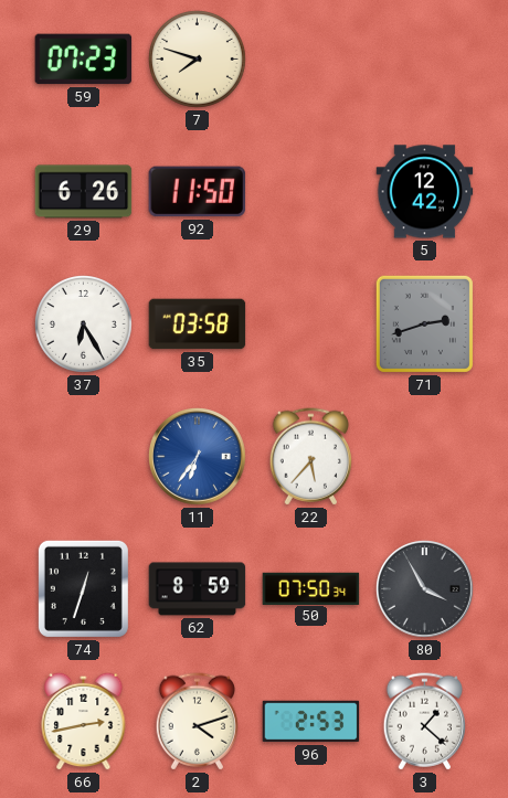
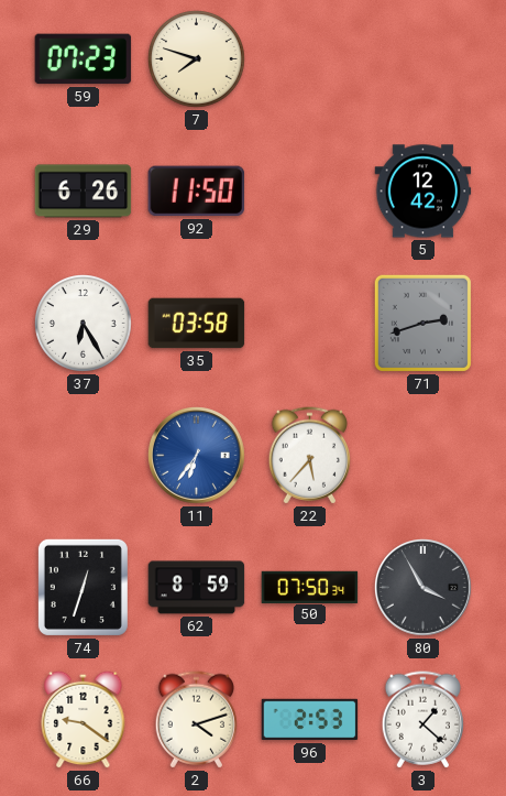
66: 2:43 -> 9:21 (84, 719)
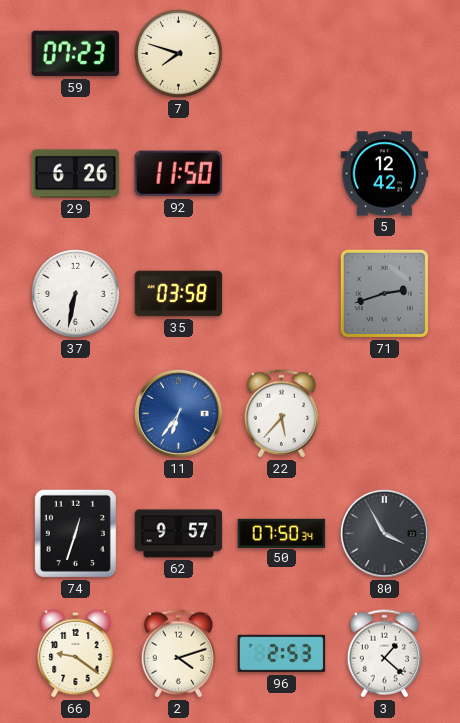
37: 6:25 -> 6:32 (76, 294)
62: 8:59 -> 9:57 (179, 534)
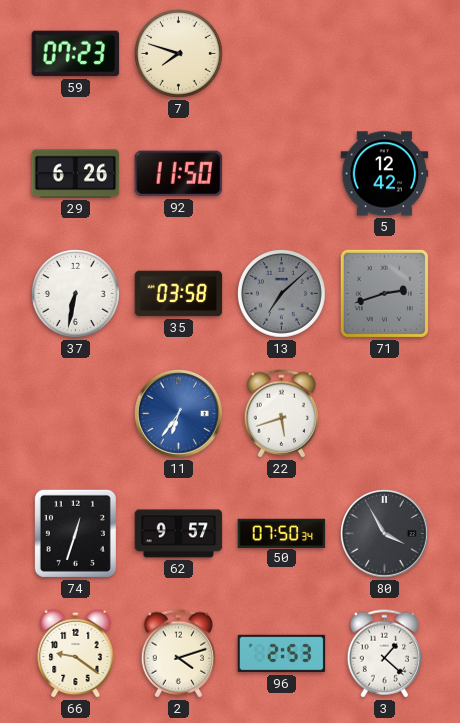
13: none -> 7:08 (282, 294)
22: 5:37 -> 5:42 (281, 414)
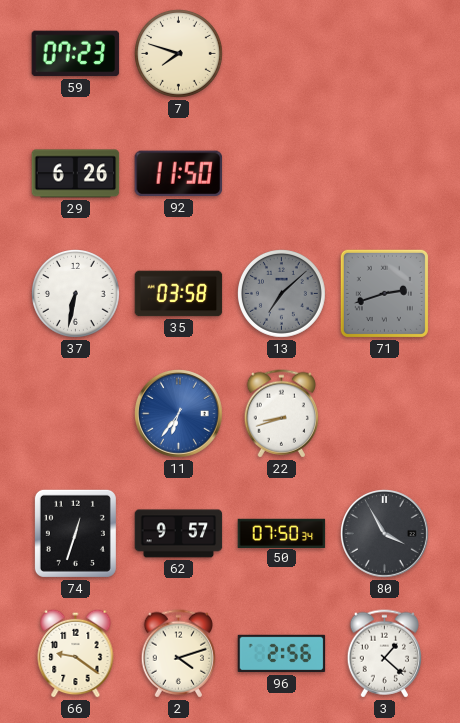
5: 12:42 -> none (385, 174)
22: 5:42 -> 8:42 (281, 414)
96: 2:53 -> 2:56 (282, 654)
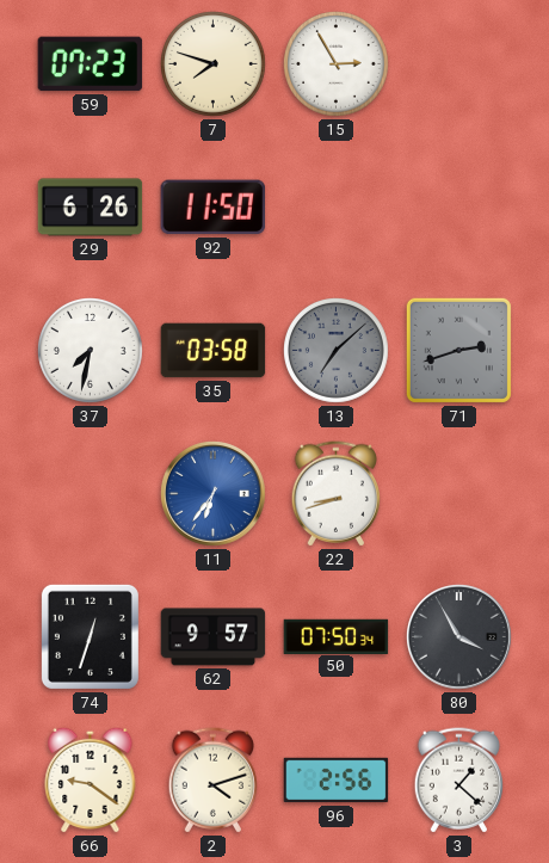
15: none -> 2:55 (337, 64)
37: 6:32 -> 7:32 (91, 351)
